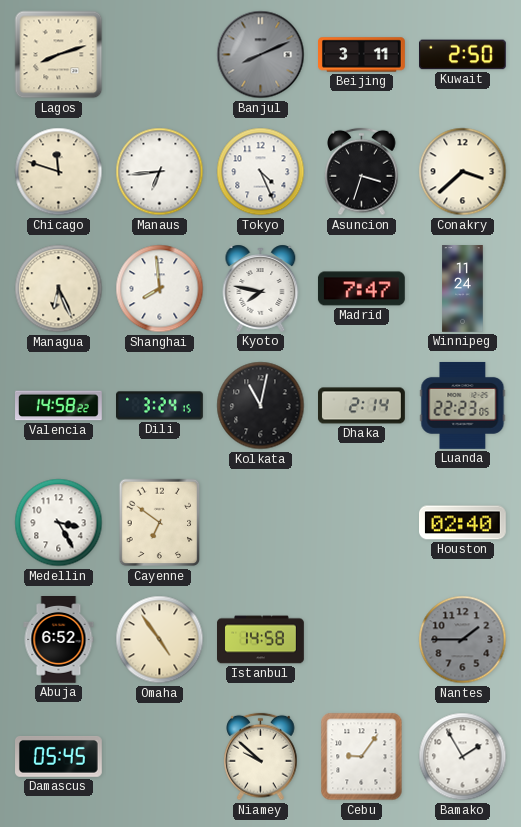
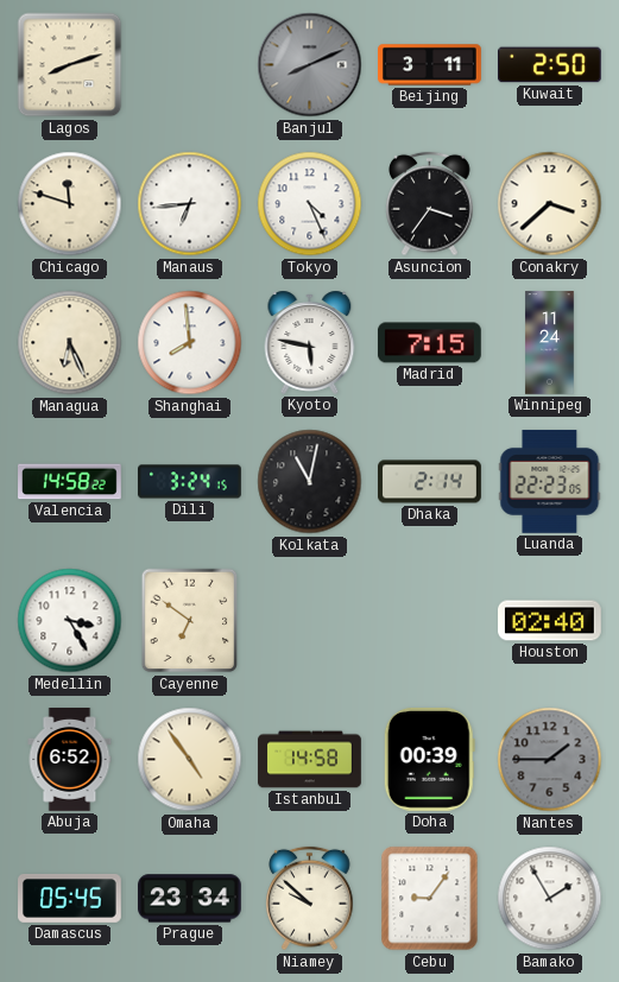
Asuncion: 3:33 -> 3:36 (430, 204)
Kyoto: 7:47 -> 5:47 (310, 342)
Madrid: 7:47 -> 7:15 (429, 343)
Doha: none -> 00:39 (429, 759)
Prague: none -> 23:34 (190, 899)
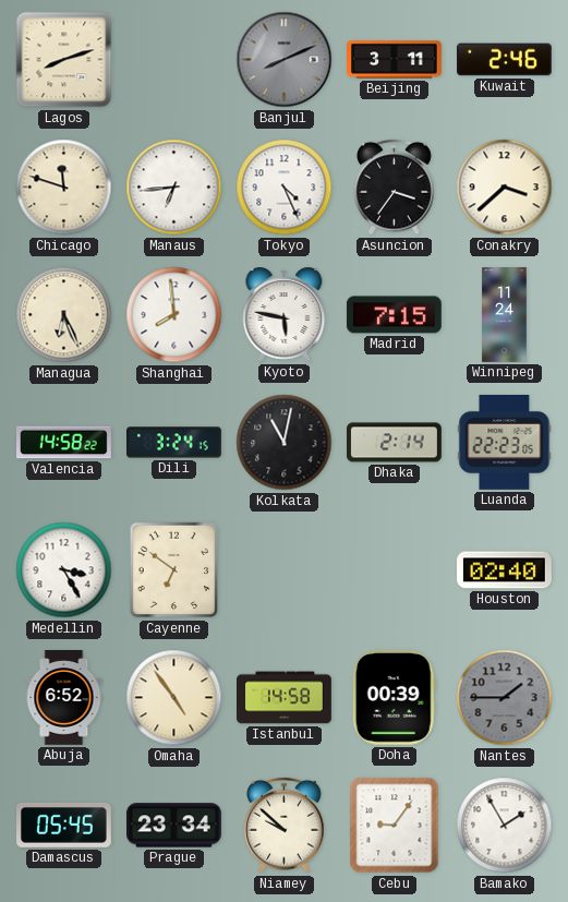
Kuwait: 2:50 -> 2:46 (505, 60)
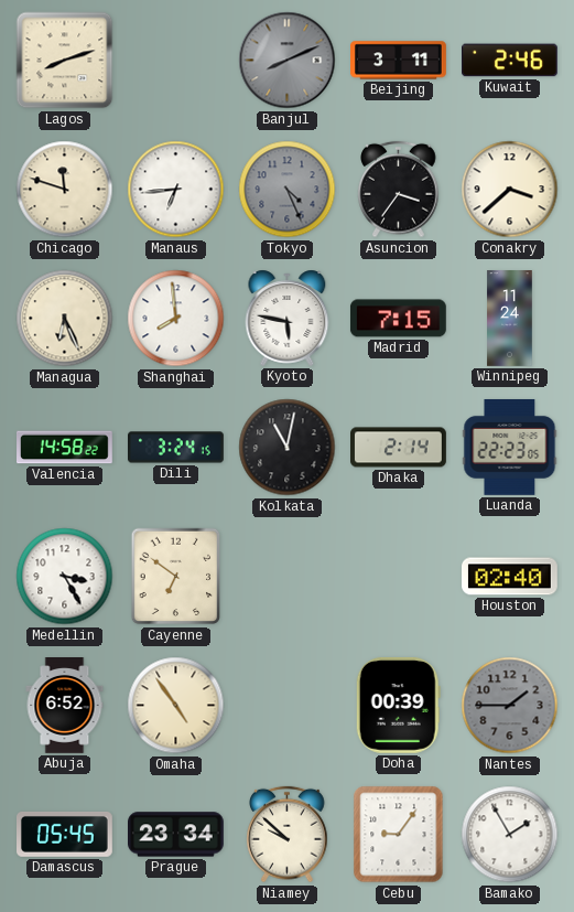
Tokyo dial: white -> grey (288, 190)
Istanbul: 14:58 -> none (285, 698)
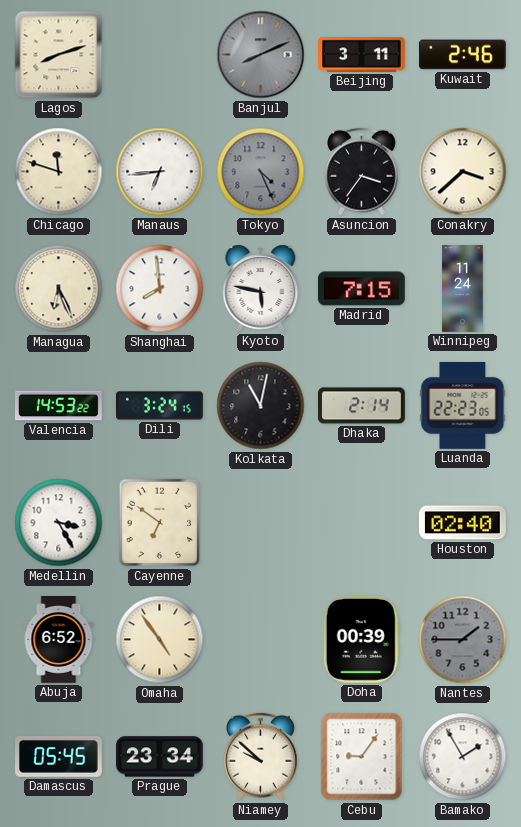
Valencia: 14:58 -> 14:53 (59, 406)
